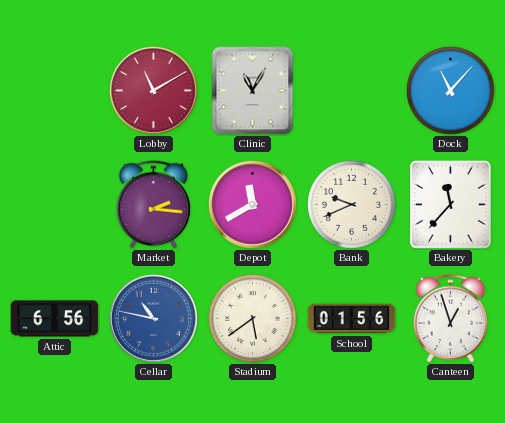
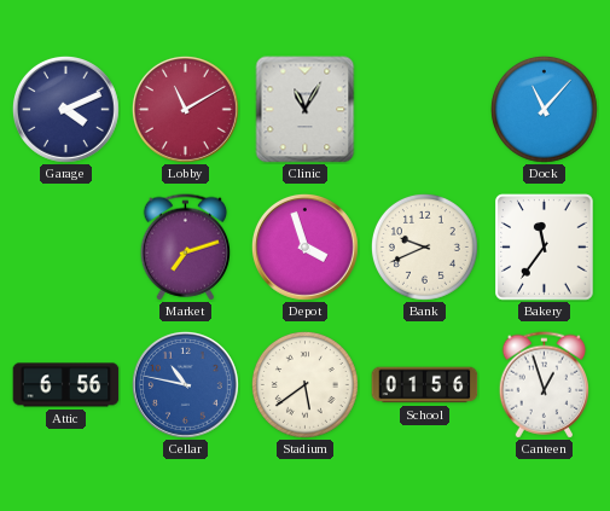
Garage: none -> 4:11 (65, 109)
Market: 2:16 -> 7:12 (186, 248)
Depot: 11:40 -> 3:57 (304, 246)
Bakery: 11:37 -> 11:36 (545, 248)
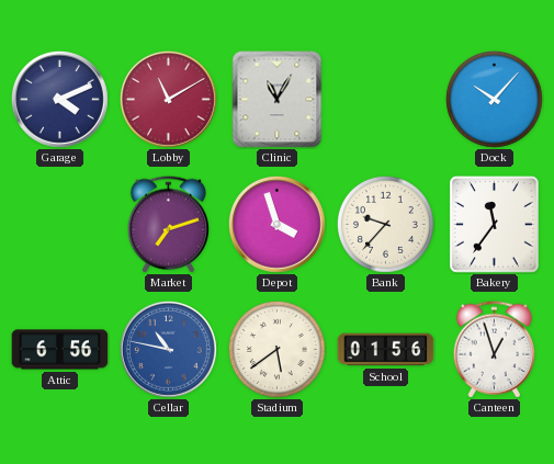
Dock: 11:07 -> 10:07 (494, 99)
Bank: 9:41 -> 9:37 (385, 224)
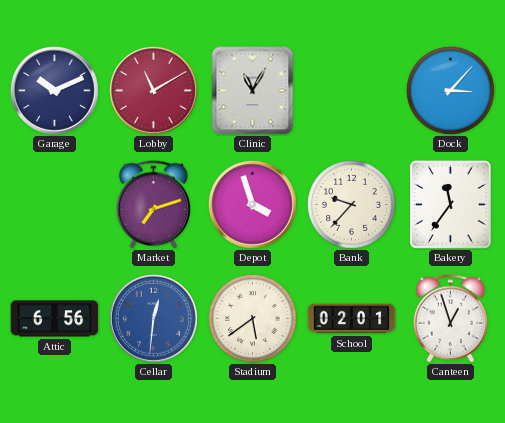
Garage: 4:11 -> 10:11 (54, 90)
Dock: 10:07 -> 3:07 (450, 90)
Cellar: 10:47 -> 12:31 (153, 318)
School: 01:56 -> 02:01 (352, 319)
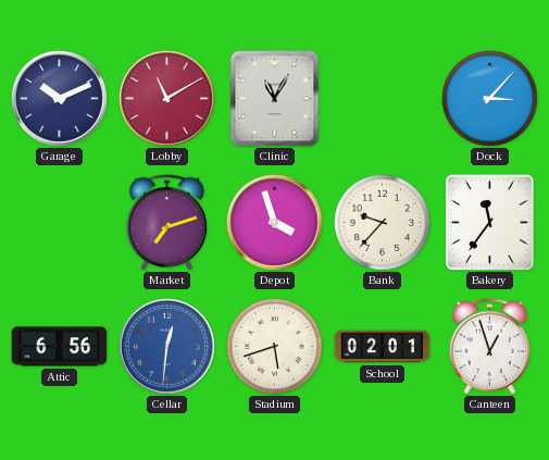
Stadium: 5:39 -> 5:42 (274, 346)
